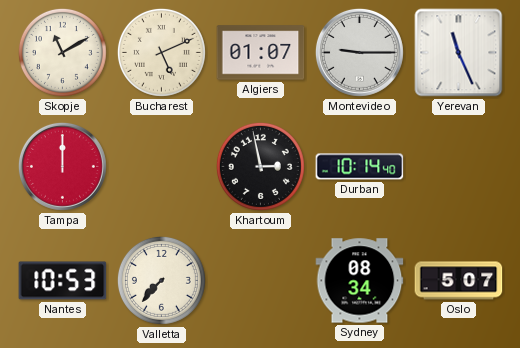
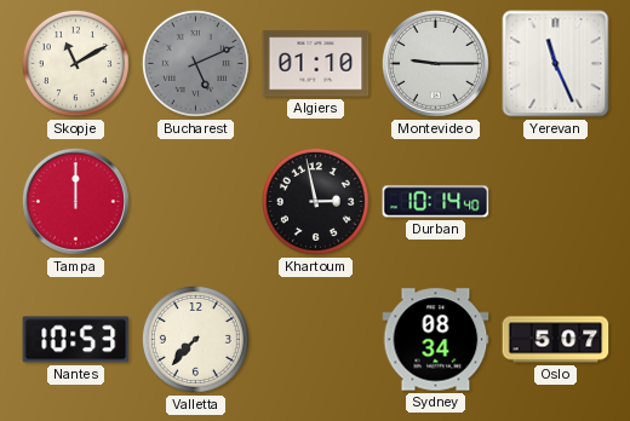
Bucharest dial: cream -> grey (195, 63)
Algiers: 01:07 -> 01:10 (316, 64)
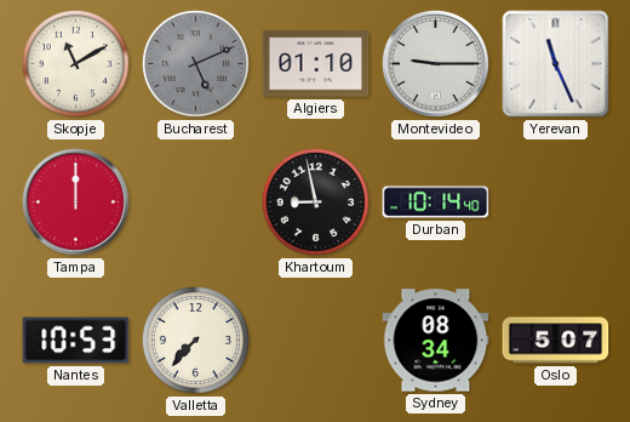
Khartoum: 2:58 -> 8:58 (315, 201)
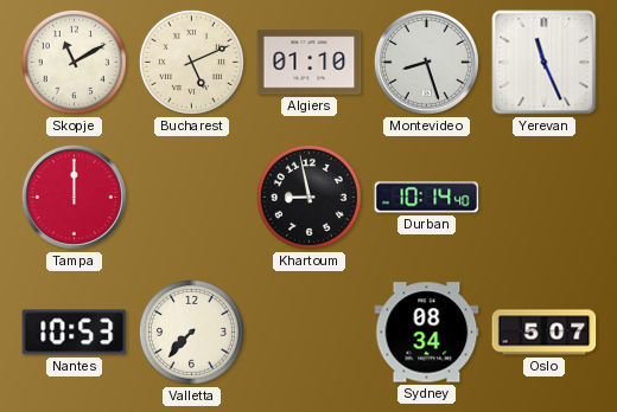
Bucharest dial: grey -> cream (191, 62)
Montevideo: 9:15 -> 8:27 (426, 62)
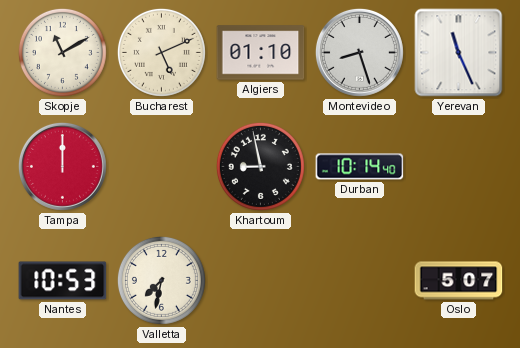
Valletta: 7:37 -> 7:32 (161, 280)
Sydney: 08:34 -> none (427, 333)
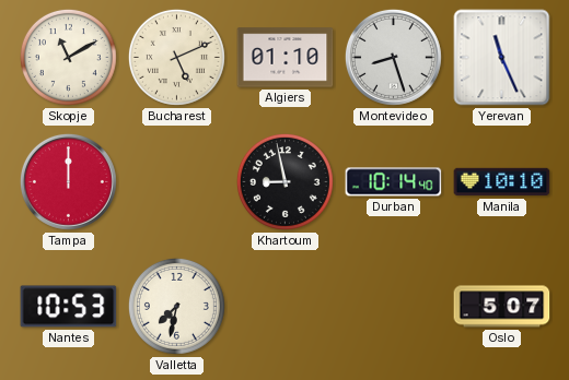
Manila: none -> 10:10 (502, 182)
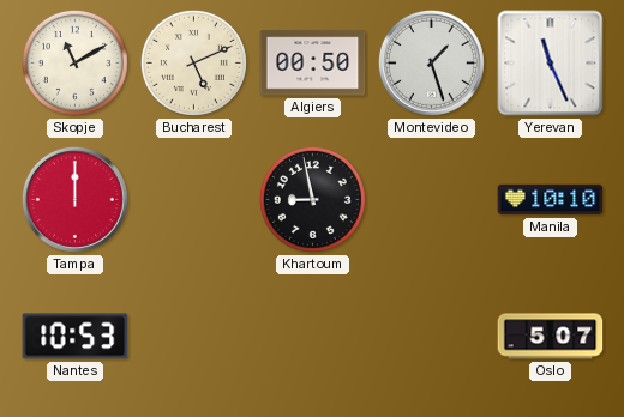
Algiers: 01:10 -> 00:50 (313, 64)
Montevideo: 8:27 -> 1:27 (431, 62)
Durban: 10:14 -> none (394, 182)
Valletta: 7:32 -> none (176, 306)
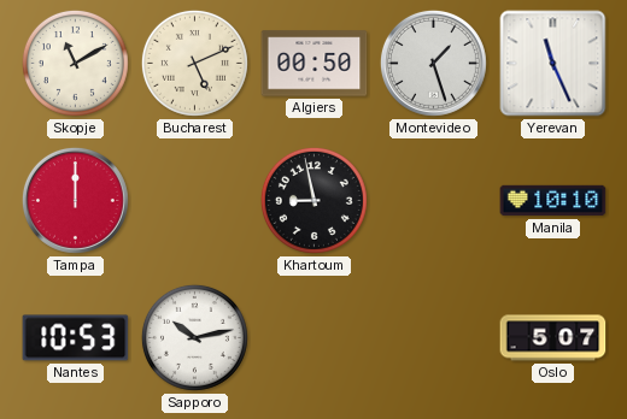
Sapporo: none -> 10:13 (194, 337)
